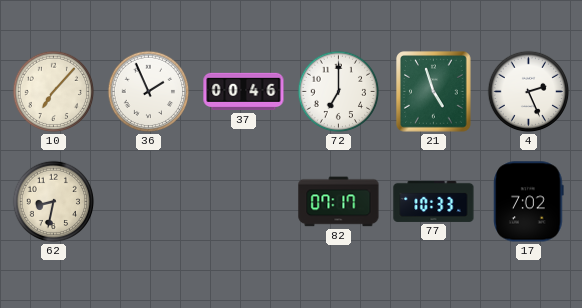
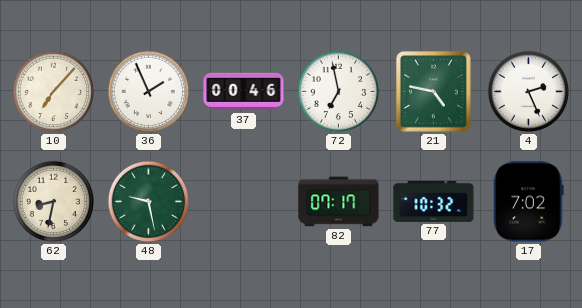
72: 7:00 -> 6:58 (339, 92)
21: 4:57 -> 4:47 (434, 92)
48: none -> 9:28 (149, 202)
77: 10:33 -> 10:32 (434, 201)
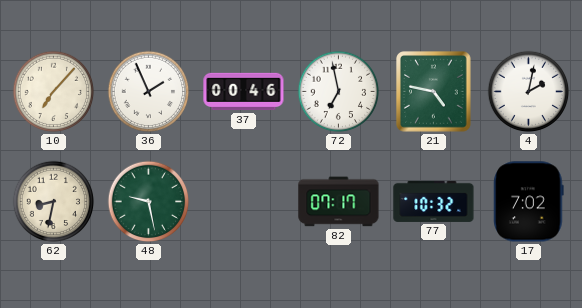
4: 2:26 -> 2:02 (529, 92)
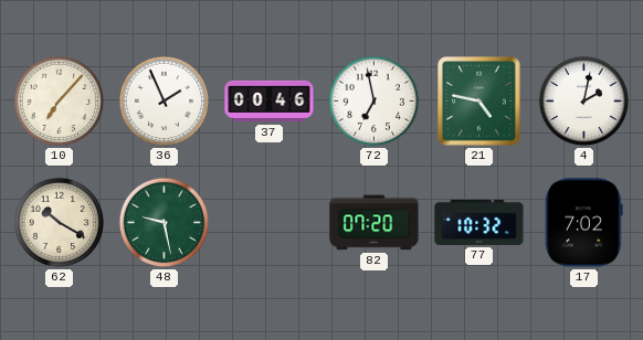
62: 8:32 -> 10:20 (60, 223)
82: 07:17 -> 07:20 (375, 223)
